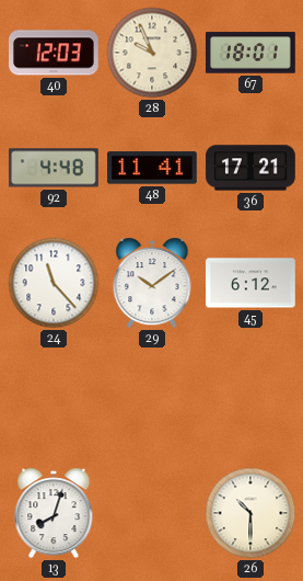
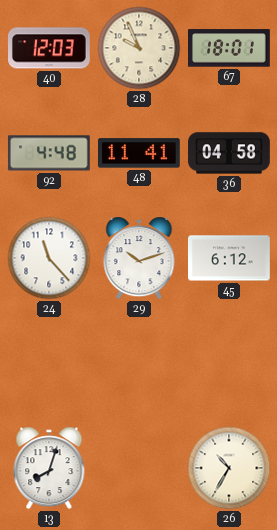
36: 17:21 -> 04:58 (229, 153)
29: 10:09 -> 10:12 (139, 258)
26: 10:30 -> 10:35 (229, 468)
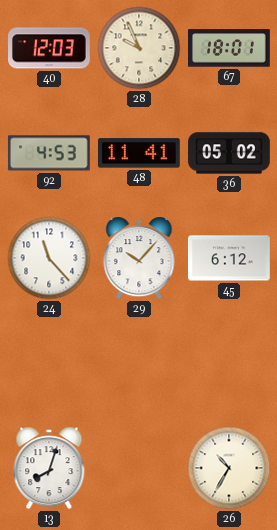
92: 4:48 -> 4:53 (49, 153)
36: 04:58 -> 05:02 (229, 153)
29: 10:12 -> 10:07 (139, 258)
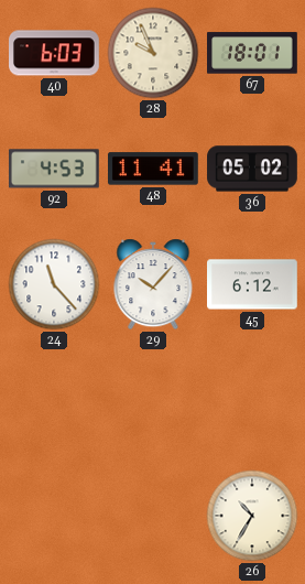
40: 12:03 -> 6:03 (55, 53)
13: 8:03 -> none (49, 468)
